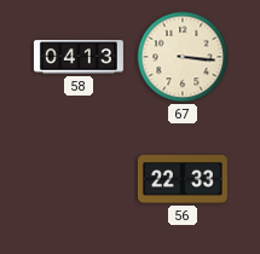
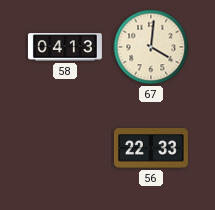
67: 3:16 -> 4:01 (151, 47)
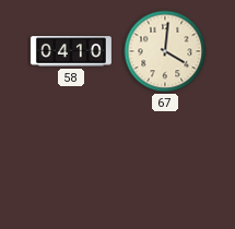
58: 04:13 -> 04:10 (71, 51)
56: 22:33 -> none (151, 148)
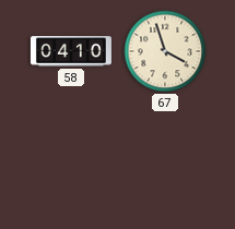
67: 4:01 -> 3:57 (165, 51)
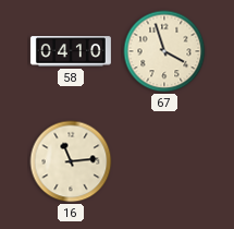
16: none -> 11:14 (71, 161)
